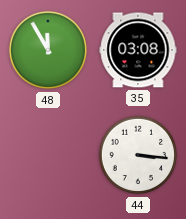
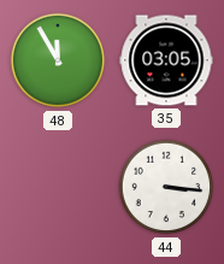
35: 03:08 -> 03:05 (166, 60)
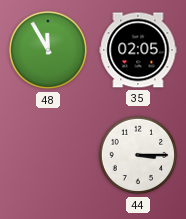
35: 03:05 -> 02:05 (138, 50)
44: 3:16 -> 3:15 (138, 155)
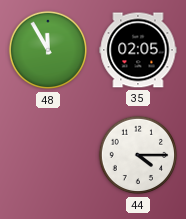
44: 3:15 -> 4:15 (138, 155)
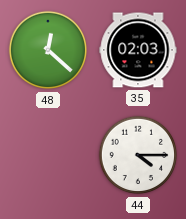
48: 11:55 -> 12:22 (48, 50)
35: 02:05 -> 02:03 (138, 50)
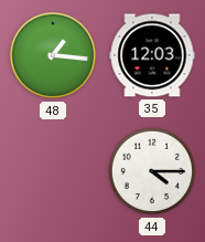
48: 12:22 -> 1:16 (53, 55)
35: 02:03 -> 12:03 (152, 55)
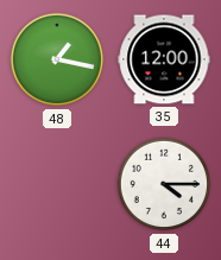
48: 1:16 -> 1:17 (57, 59)
35: 12:03 -> 12:00 (164, 59)
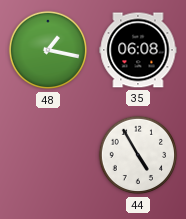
35: 12:00 -> 06:08 (138, 50)
44: 4:15 -> 4:55 (138, 155)
